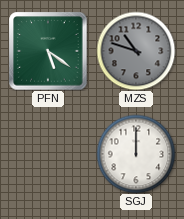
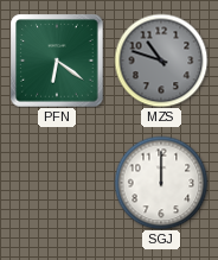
PFN: 5:21 -> 6:21 (57, 61)
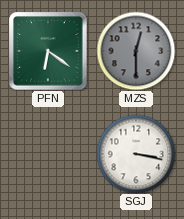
MZS: 10:48 -> 12:30 (136, 51)
SGJ: 12:00 -> 3:17 (136, 154)
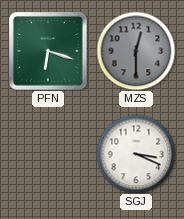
PFN: 6:21 -> 6:18 (48, 51)
SGJ: 3:17 -> 3:19 (136, 154)
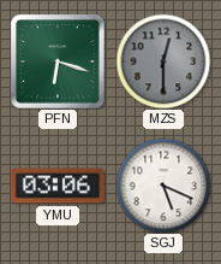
YMU: none -> 03:06 (58, 186)
SGJ: 3:19 -> 5:19 (163, 186)
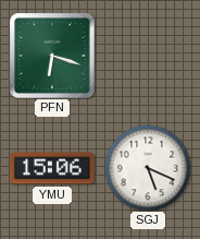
MZS: 12:30 -> none (163, 61)
YMU: 03:06 -> 15:06 (52, 168)
